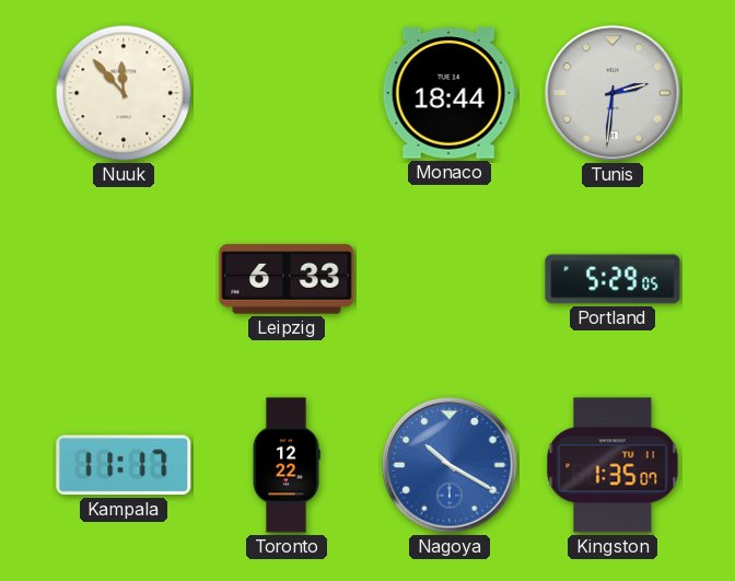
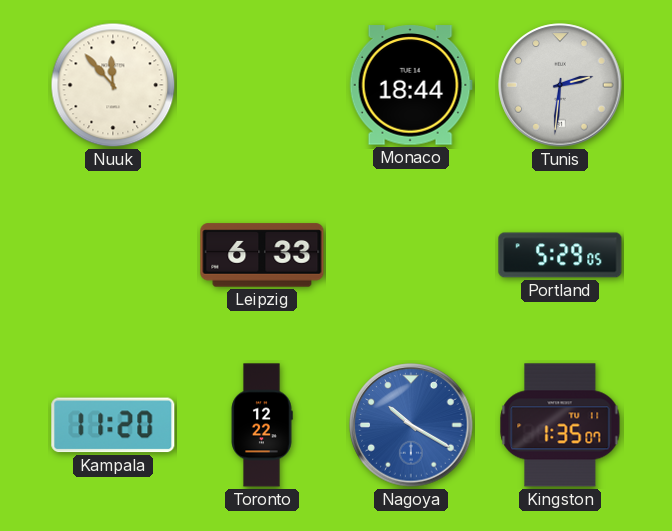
Kampala: 11:17 -> 11:20 (113, 425)
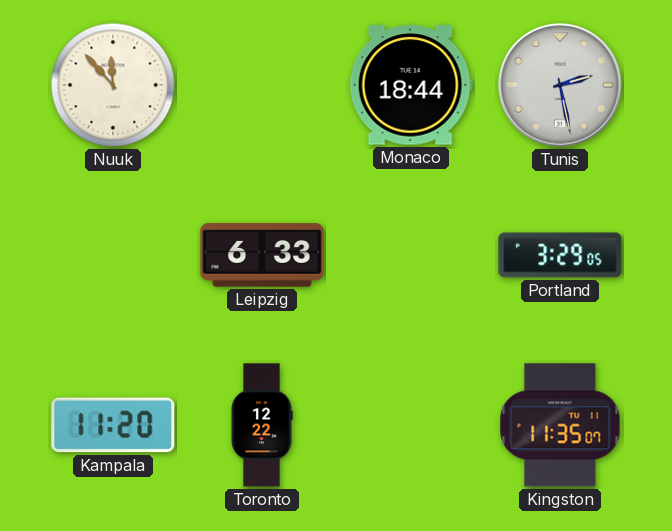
Tunis: 2:31 -> 2:28 (560, 85)
Portland: 5:29 -> 3:29 (560, 255)
Nagoya: 10:20 -> none (411, 425)
Kingston: 1:35 -> 11:35 (560, 425)
